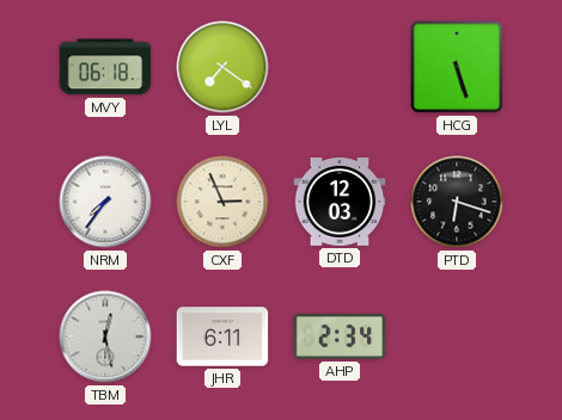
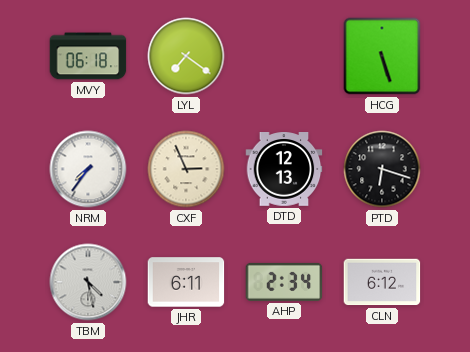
DTD: 12:03 -> 12:13 (284, 169)
TBM: 12:28 -> 4:28 (88, 282)
CLN: none -> 6:12 (382, 282)
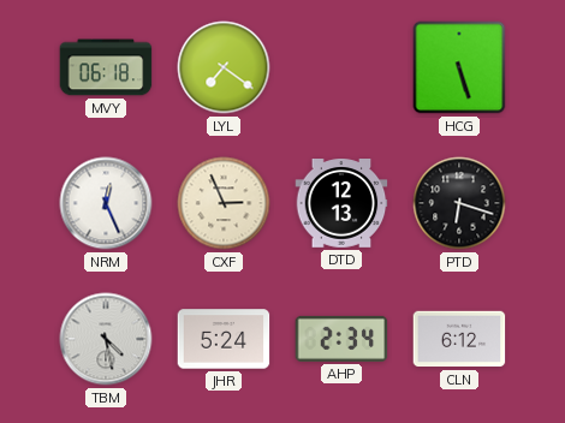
NRM: 7:36 -> 12:26 (106, 203)
JHR: 6:11 -> 5:24 (224, 339)
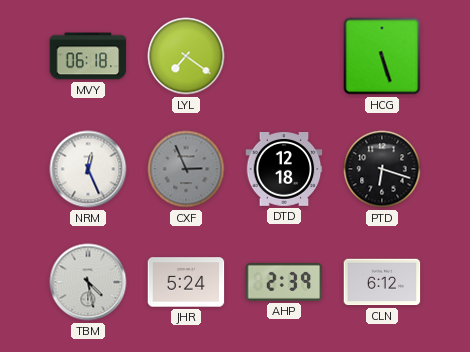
CXF dial: cream -> grey (186, 169)
DTD: 12:13 -> 12:18 (284, 169)
AHP: 2:34 -> 2:39 (284, 282)
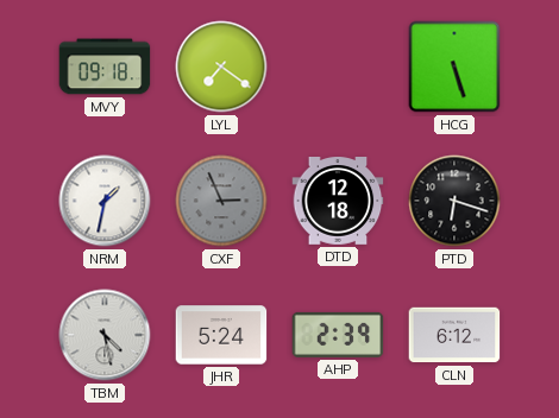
MVY: 06:18 -> 09:18 (105, 66)
NRM: 12:26 -> 1:32 (105, 201)
